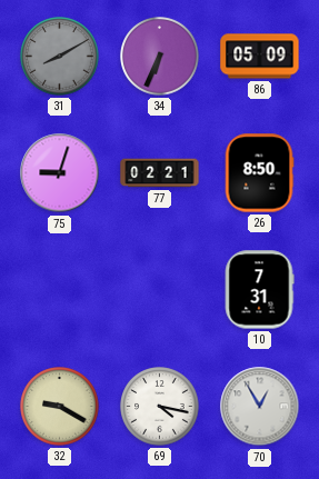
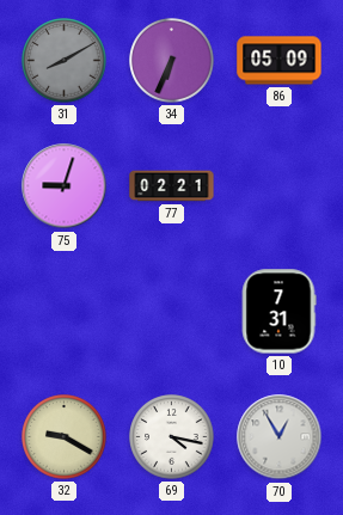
26: 8:50 -> none (259, 173)
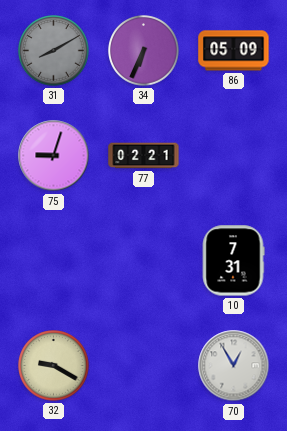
69: 4:17 -> none (172, 437)
